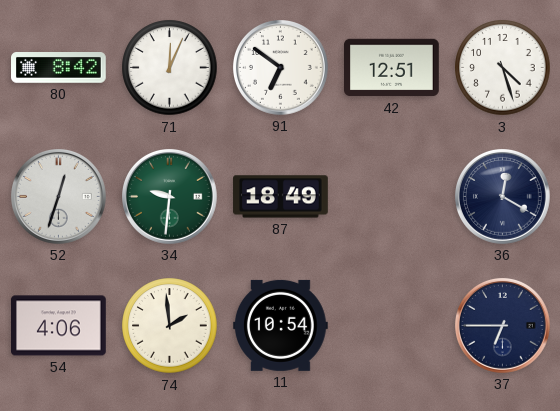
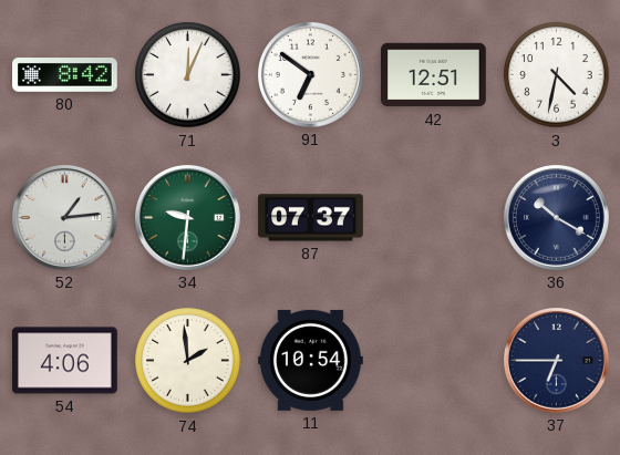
3: 4:27 -> 4:32 (557, 75)
52: 12:33 -> 1:14 (65, 218)
87: 18:49 -> 07:37 (311, 218)
36: 12:20 -> 10:20 (557, 218)
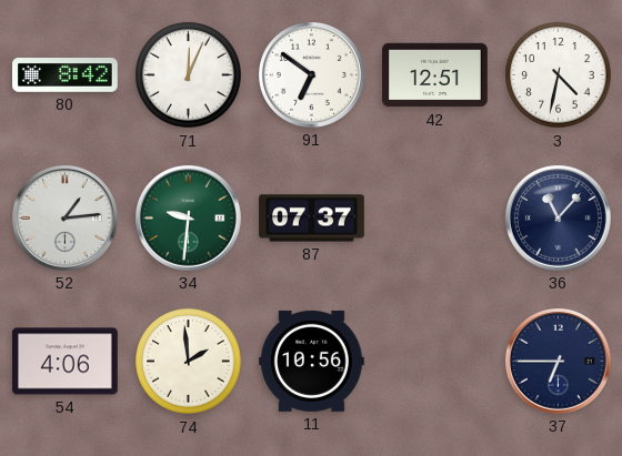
36: 10:20 -> 11:07 (559, 219)
11: 10:54 -> 10:56 (312, 361)
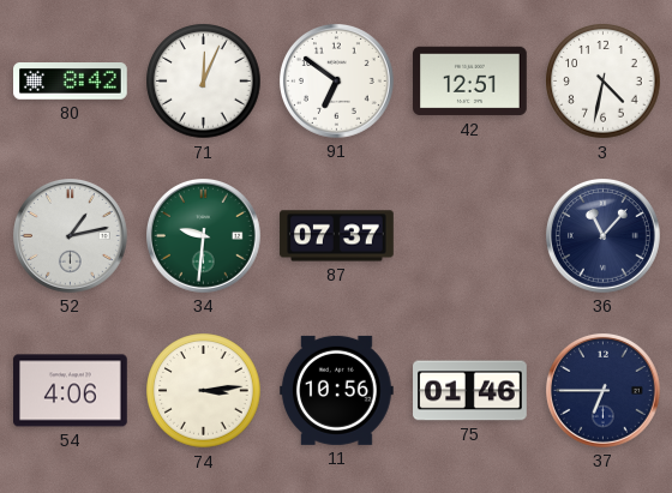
52: 1:14 -> 1:13 (71, 236)
74: 1:59 -> 3:14 (204, 391)
75: none -> 01:46 (470, 391)
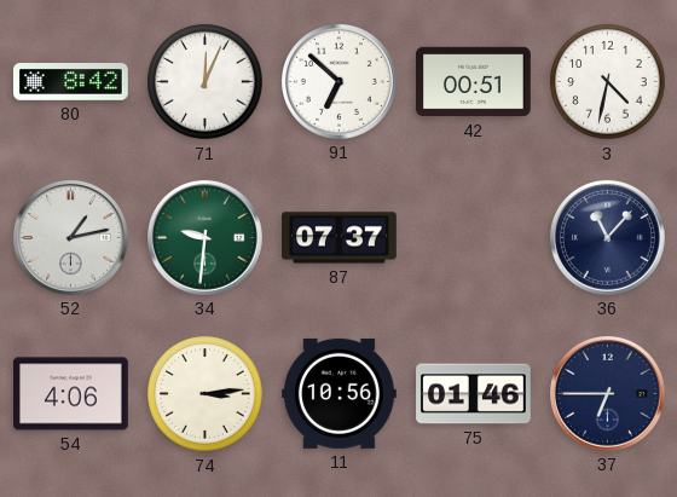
91: 6:51 -> 6:52 (340, 82)
42: 12:51 -> 00:51 (474, 82)
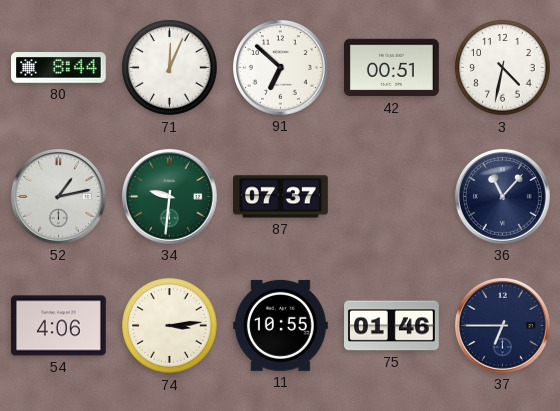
80: 8:42 -> 8:44 (59, 68)
11: 10:56 -> 10:55 (281, 325)
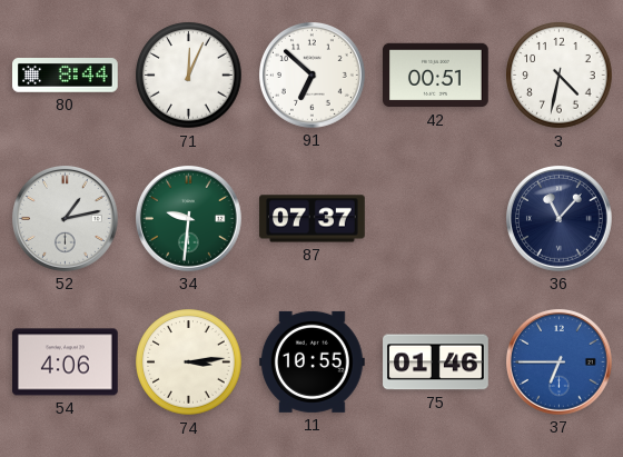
37 dial: navy -> blue (560, 362)
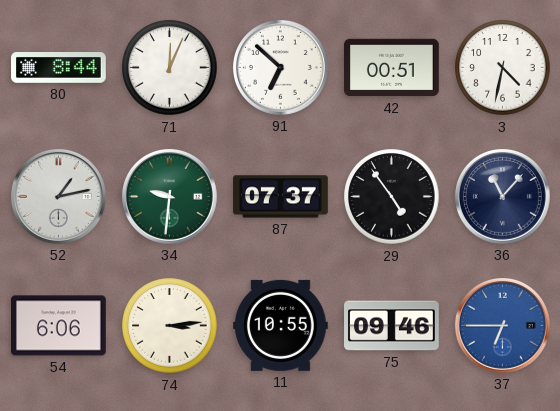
29: none -> 4:54 (392, 197)
54: 4:06 -> 6:06 (59, 326)
75: 01:46 -> 09:46 (392, 326)
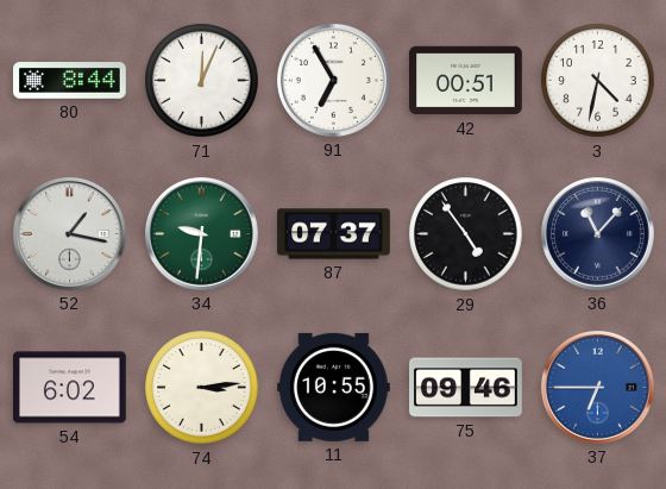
91: 6:52 -> 6:55 (334, 81)
52: 1:13 -> 1:17 (70, 234)
54: 6:06 -> 6:02 (70, 388)
